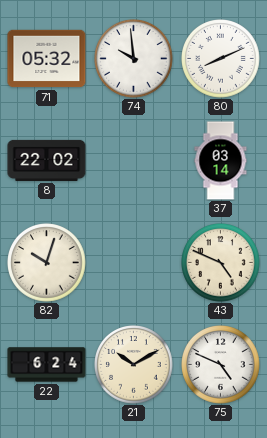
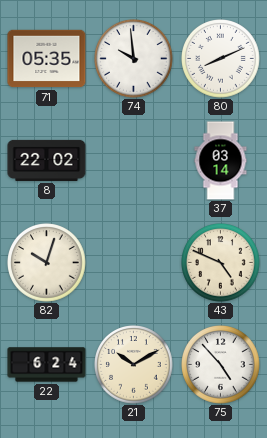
71: 05:32 -> 05:35 (47, 59)
75: 4:49 -> 4:53 (221, 365)
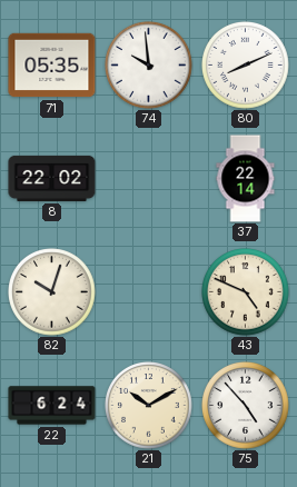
37: 03:14 -> 22:14 (246, 179)
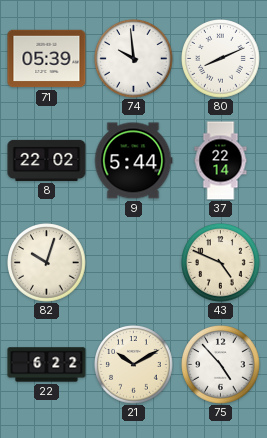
71: 05:35 -> 05:39 (47, 59)
9: none -> 5:44 (133, 161)
22: 6:24 -> 6:22 (47, 365)
